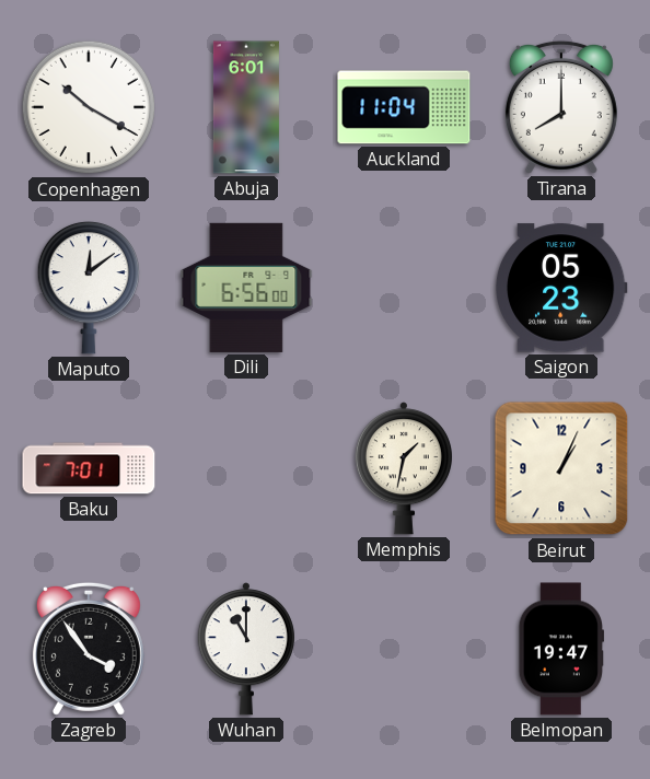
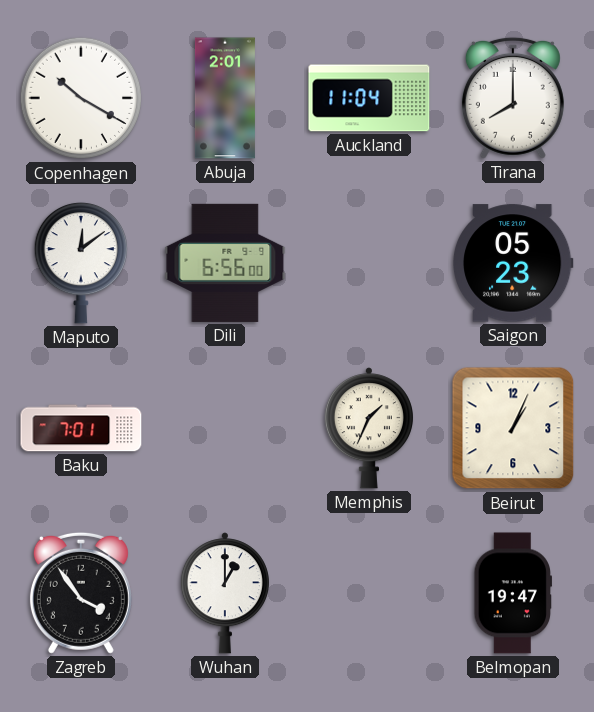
Abuja: 6:01 -> 2:01 (225, 98)
Memphis: 1:32 -> 1:34 (369, 428)
Wuhan: 11:00 -> 1:00 (225, 593)
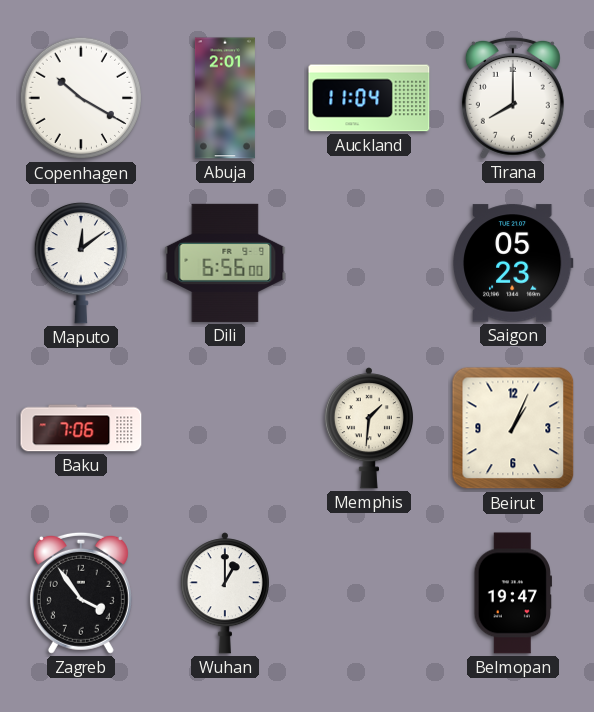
Baku: 7:01 -> 7:06 (81, 428)
Memphis: 1:34 -> 1:31 (369, 428)
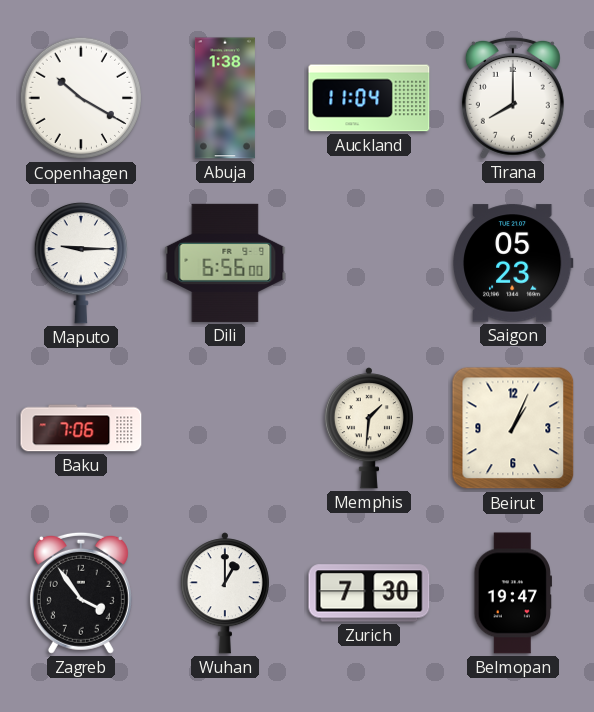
Abuja: 2:01 -> 1:38 (225, 98)
Maputo: 12:09 -> 9:15 (80, 263)
Zurich: none -> 7:30 (369, 593)
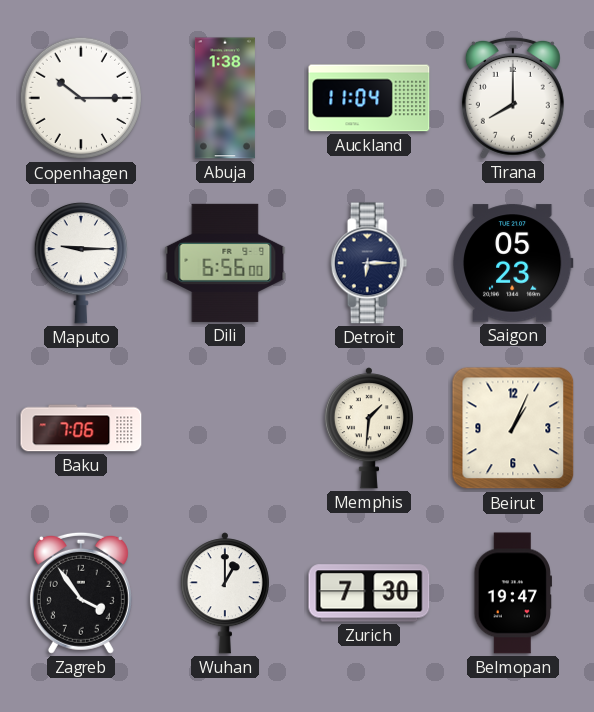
Copenhagen: 10:20 -> 10:15 (81, 98)
Detroit: none -> 6:15 (369, 263)
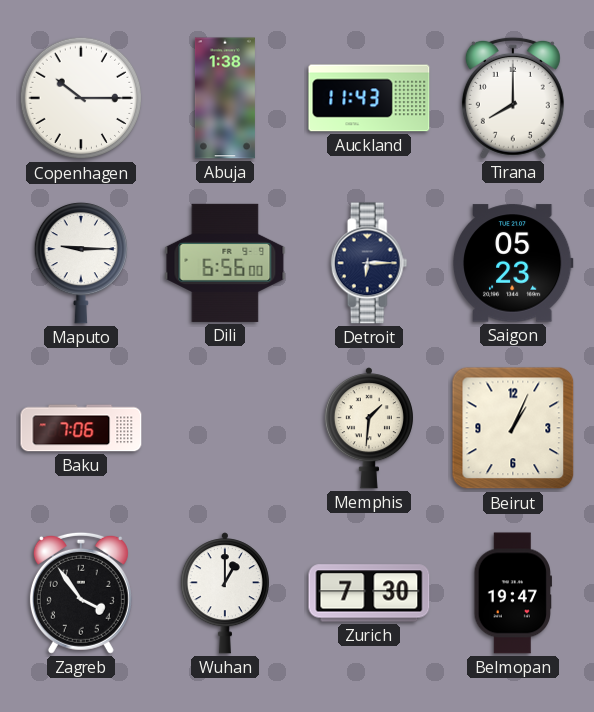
Auckland: 11:04 -> 11:43 (369, 98)
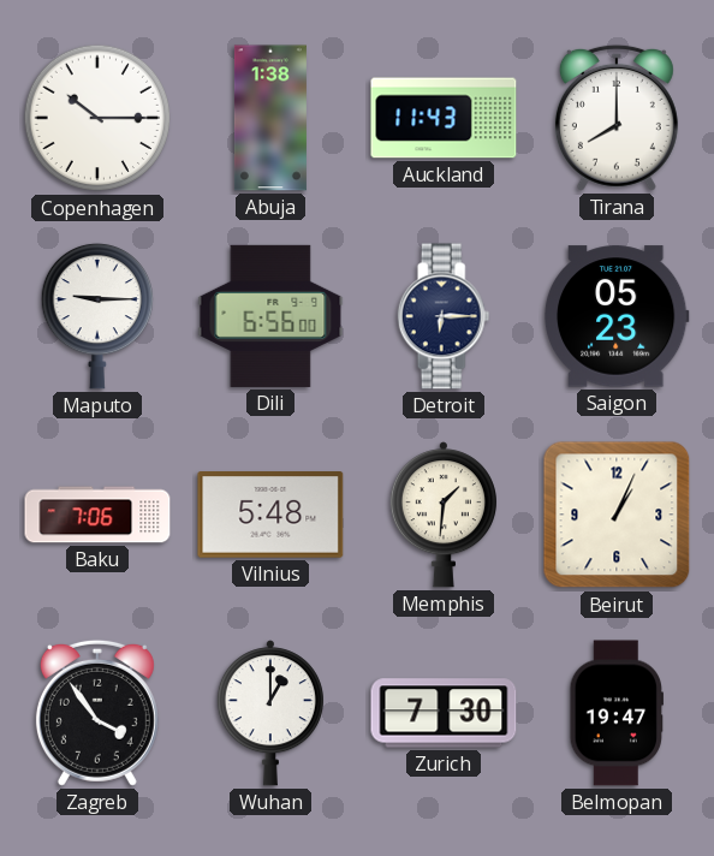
Vilnius: none -> 5:48 (270, 516)
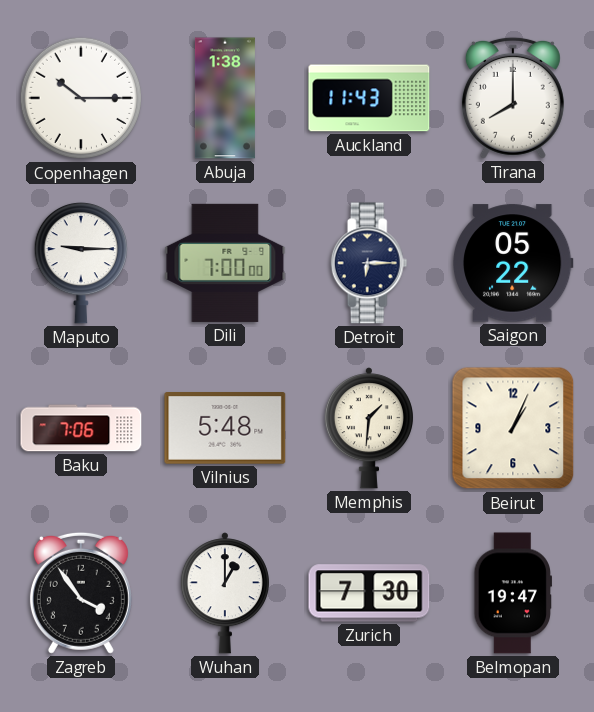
Dili: 6:56 -> 7:00 (225, 263)
Saigon: 05:23 -> 05:22 (513, 263)
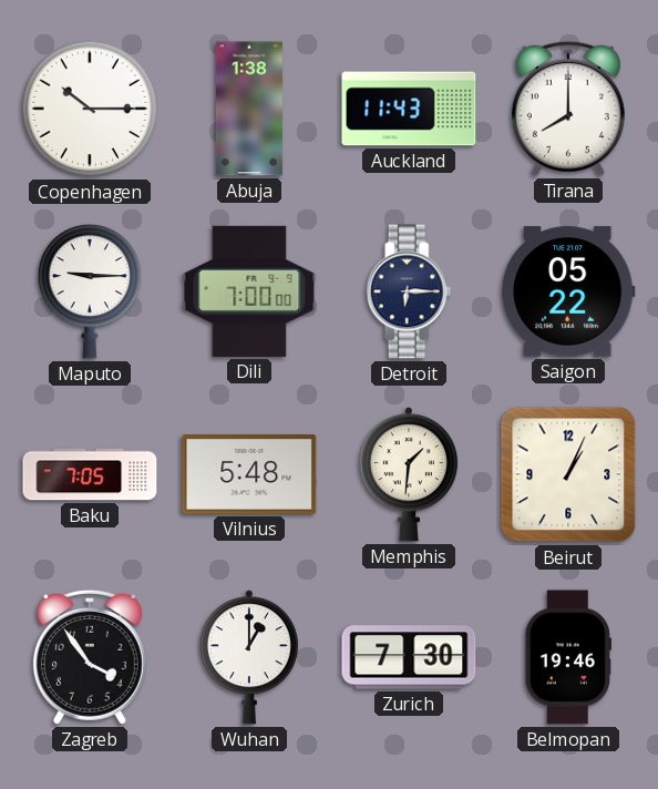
Baku: 7:06 -> 7:05 (90, 474)
Belmopan: 19:47 -> 19:46 (567, 657)
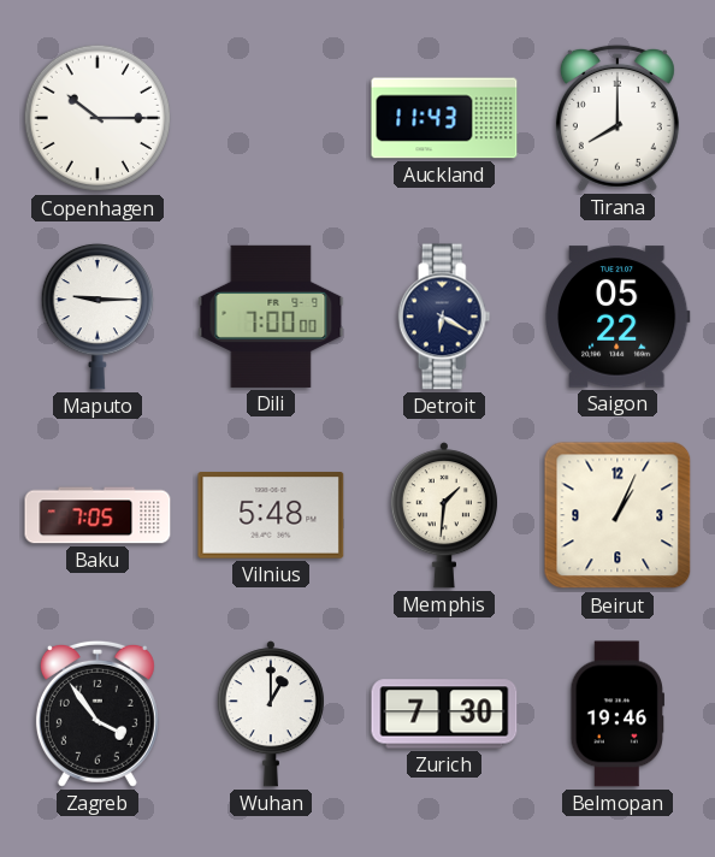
Abuja: 1:38 -> none (249, 109)
Detroit: 6:15 -> 6:20 (444, 317)
